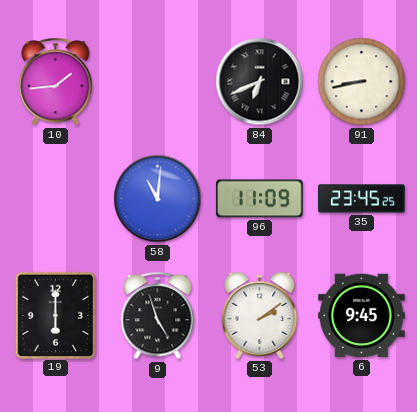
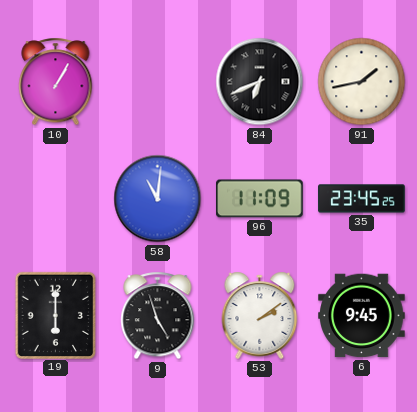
10: 1:44 -> 1:05 (56, 82)
91: 8:43 -> 1:43 (362, 82)
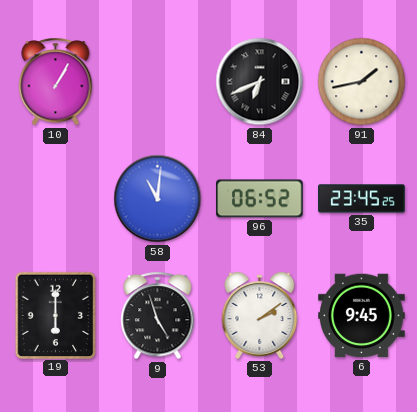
96: 11:09 -> 06:52 (260, 199)
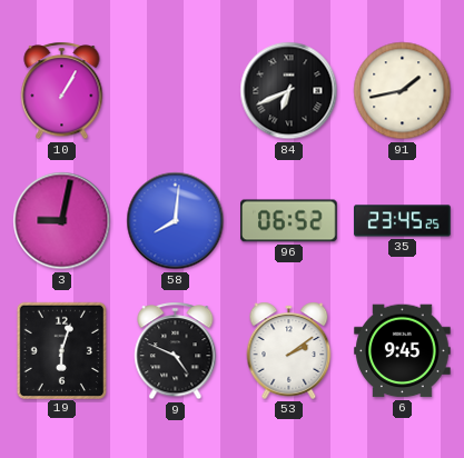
3: none -> 9:02 (62, 221)
58: 11:01 -> 8:01 (176, 221)
19: 6:00 -> 6:03 (61, 350)
9: 4:57 -> 4:49 (176, 351)
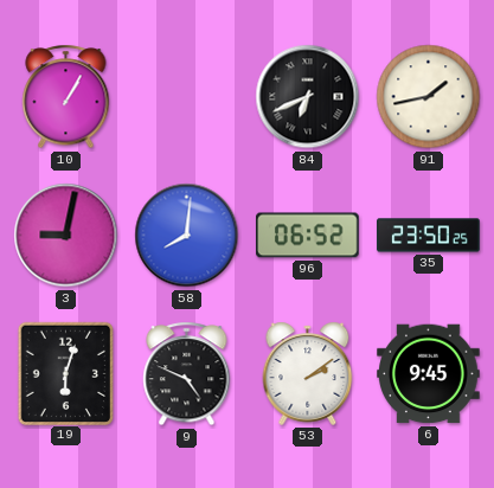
35: 23:45 -> 23:50 (429, 236)
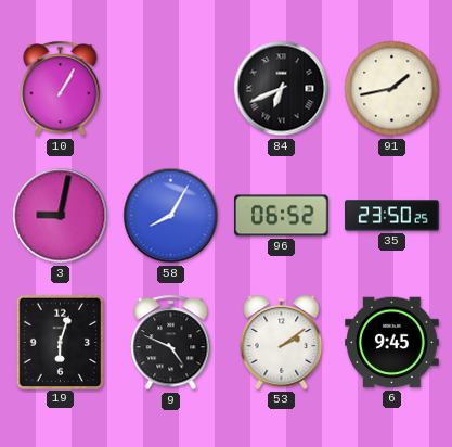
58: 8:01 -> 8:05 (171, 216)
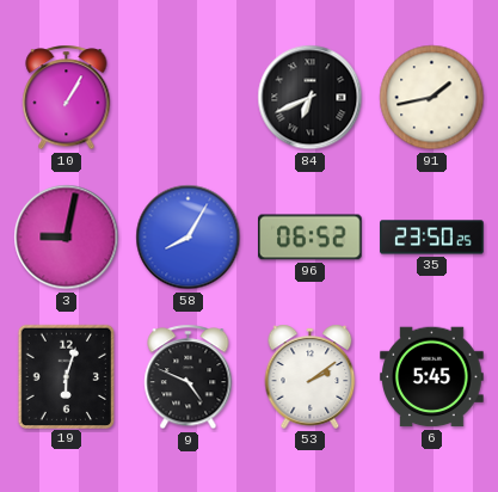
6: 9:45 -> 5:45 (432, 377)
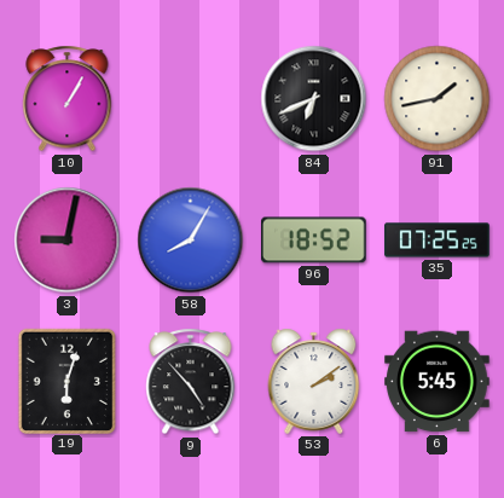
96: 06:52 -> 18:52 (314, 241)
35: 23:50 -> 07:25 (438, 241)
9: 4:49 -> 4:53 (191, 382)
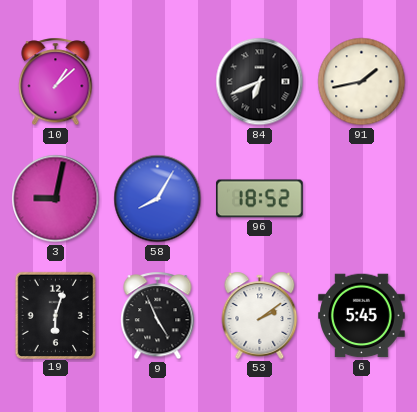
10: 1:05 -> 1:08 (56, 82)
35: 07:25 -> none (438, 241)
9: 4:53 -> 4:56 (158, 316)
